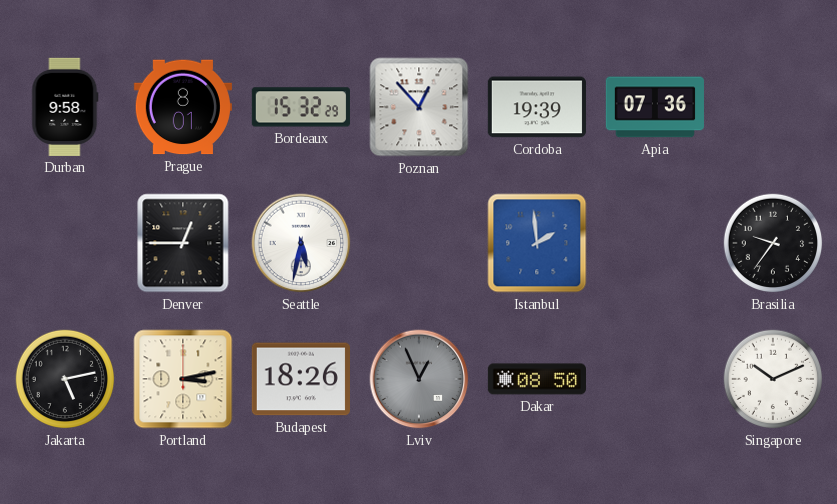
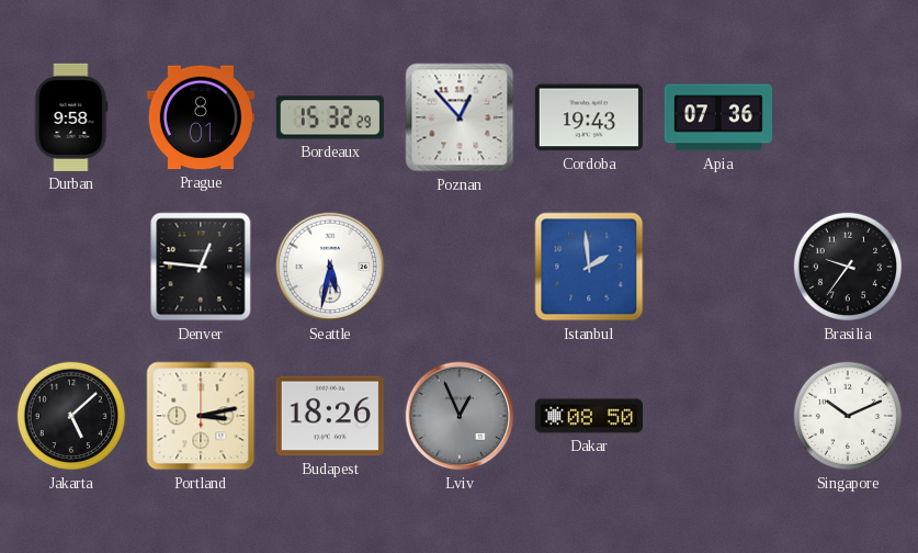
Cordoba: 19:39 -> 19:43 (589, 117)
Denver: 12:45 -> 12:46 (201, 267)
Jakarta: 5:13 -> 5:08 (71, 416)
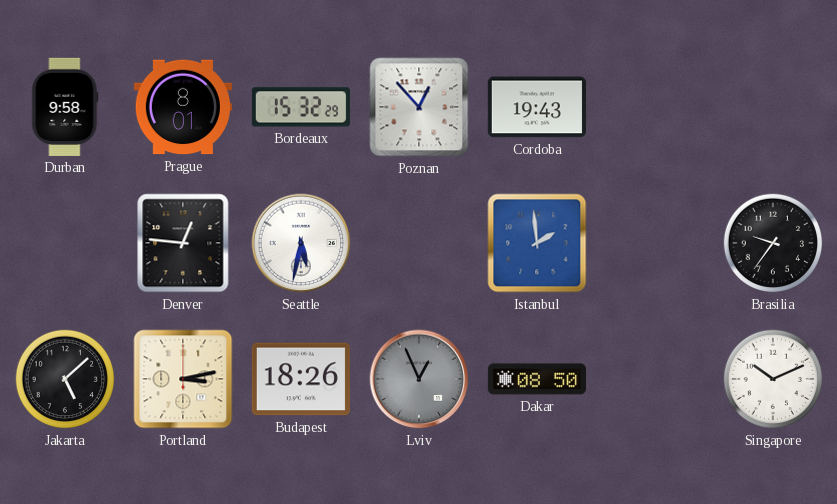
Apia: 07:36 -> none (718, 117)
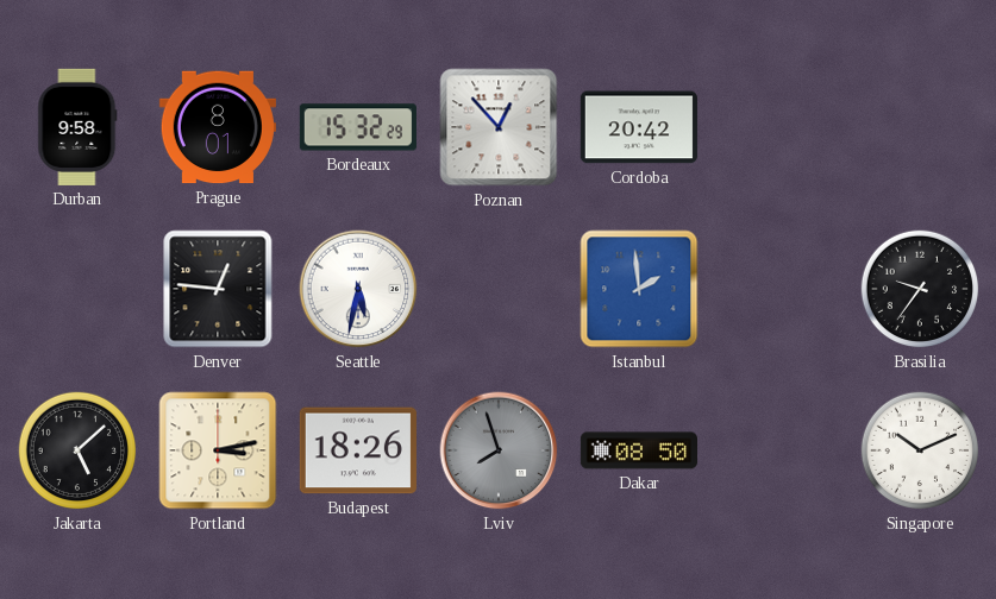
Cordoba: 19:43 -> 20:42 (639, 127)
Lviv: 12:56 -> 7:57 (499, 450)
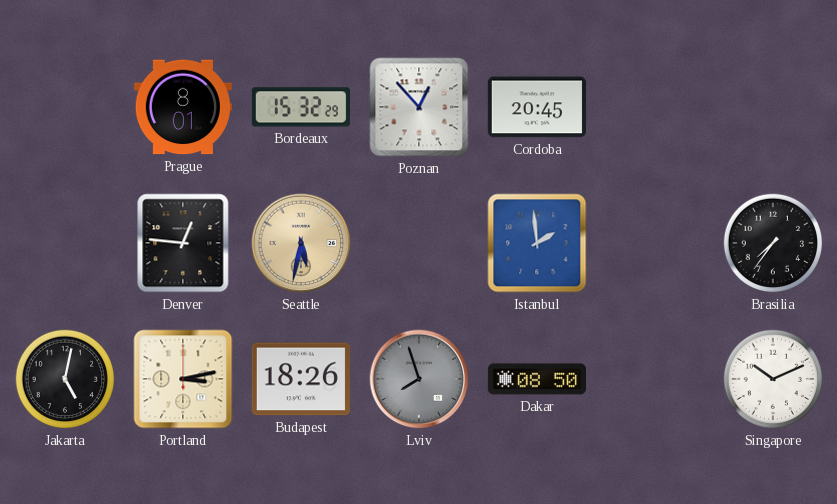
Durban: 9:58 -> none (77, 127)
Cordoba: 20:42 -> 20:45 (537, 107)
Seattle dial: white -> champagne (301, 243)
Brasilia: 9:36 -> 7:36 (773, 243)
Jakarta: 5:08 -> 5:02 (65, 379)
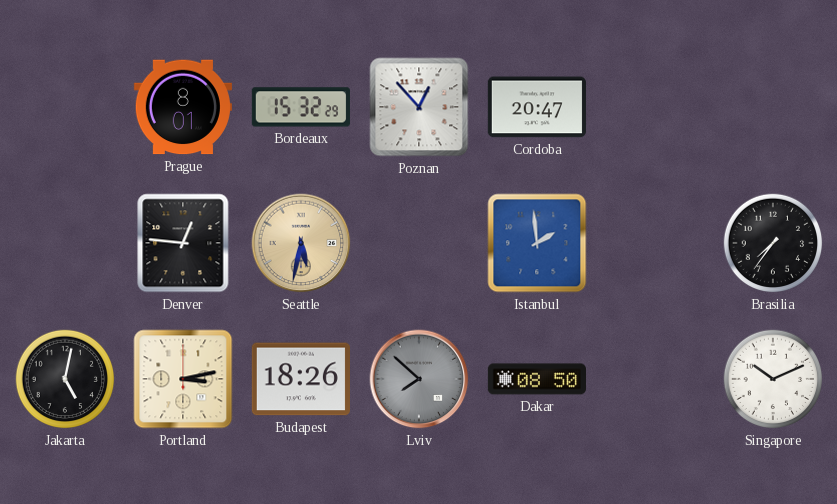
Cordoba: 20:45 -> 20:47 (537, 107)
Lviv: 7:57 -> 7:52 (419, 379)
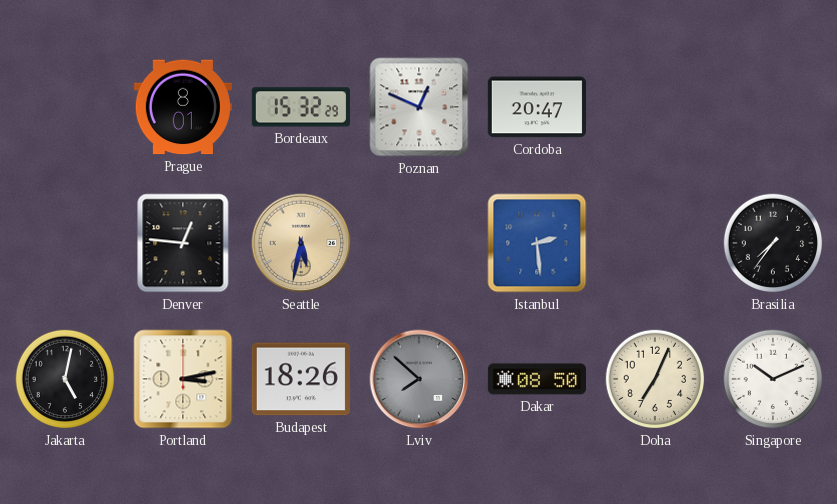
Poznan: 12:53 -> 12:49 (419, 107)
Istanbul: 1:59 -> 2:29 (537, 243)
Doha: none -> 7:04 (655, 379)
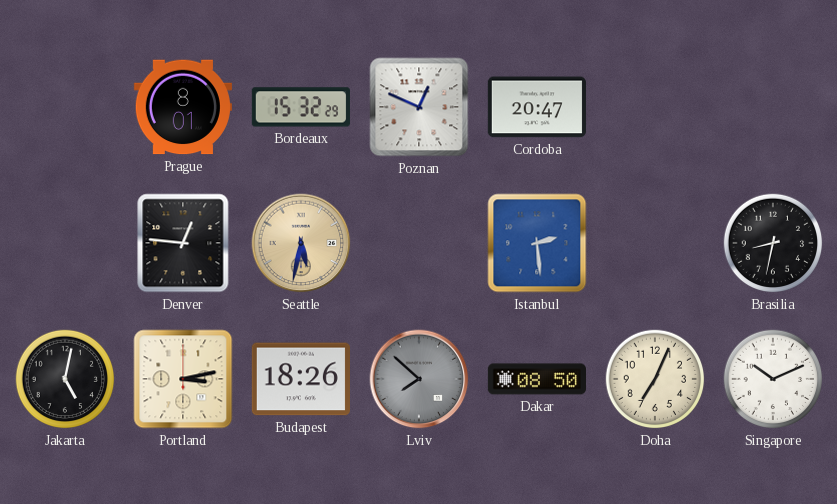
Brasilia: 7:36 -> 8:32 (773, 243)
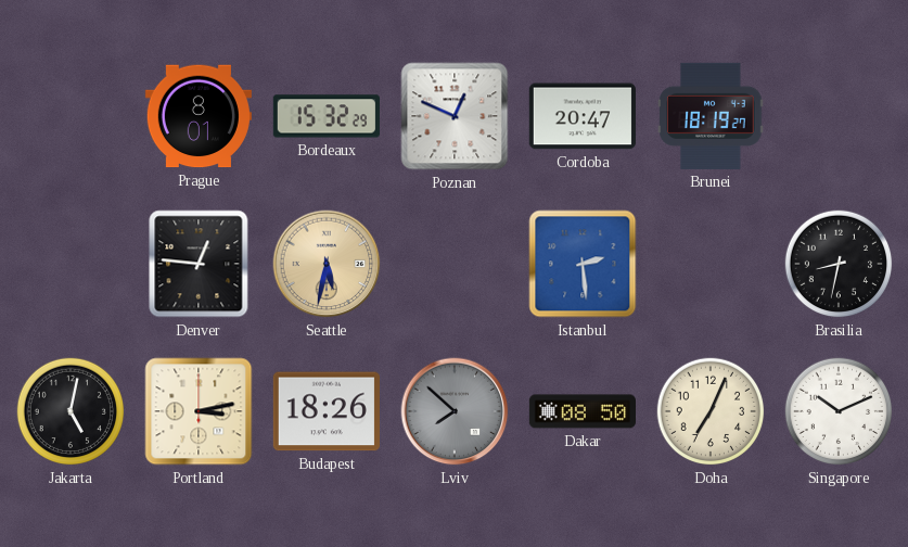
Brunei: none -> 18:19 (711, 116)
